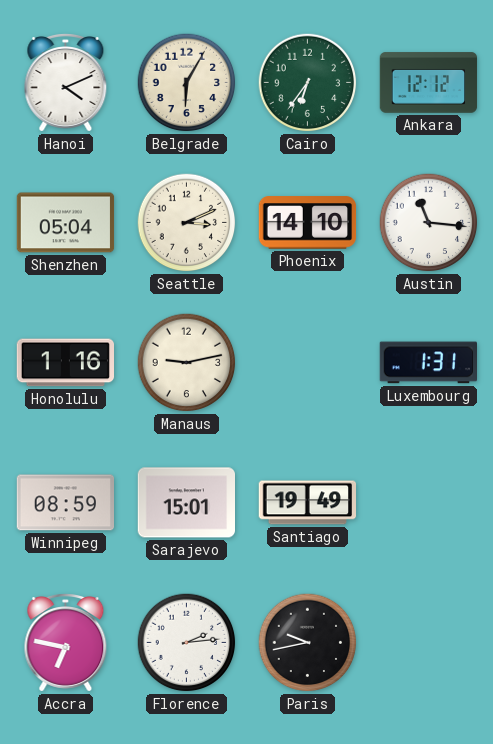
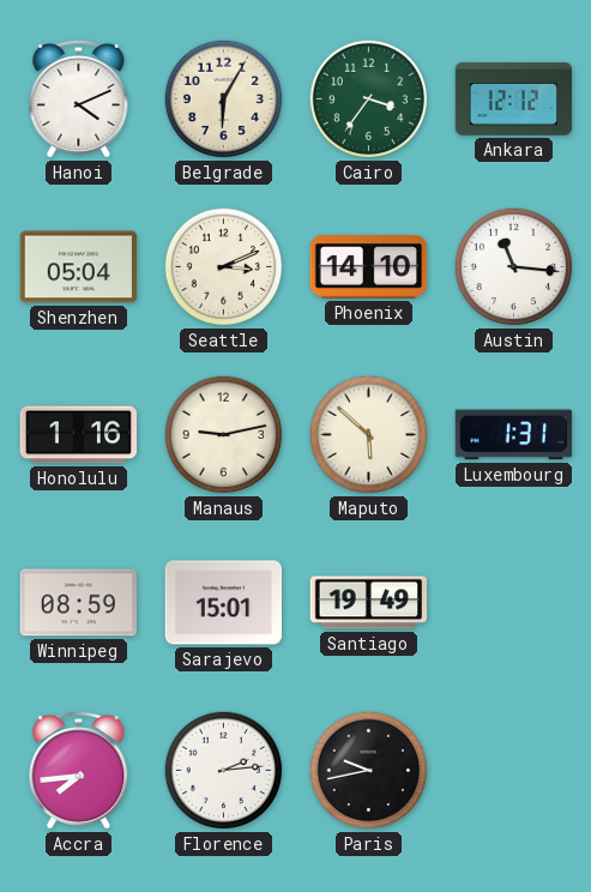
Cairo: 6:36 -> 3:36 (369, 100)
Maputo: none -> 5:52 (369, 435)
Accra: 6:47 -> 7:44 (79, 771)
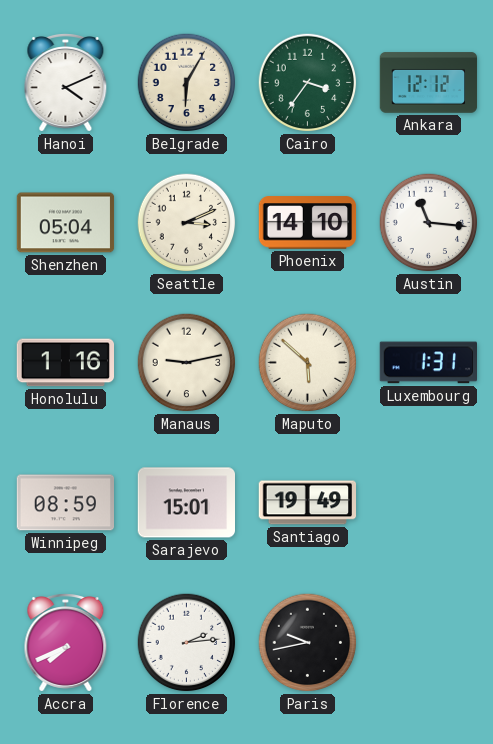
Accra: 7:44 -> 7:41 (66, 643)
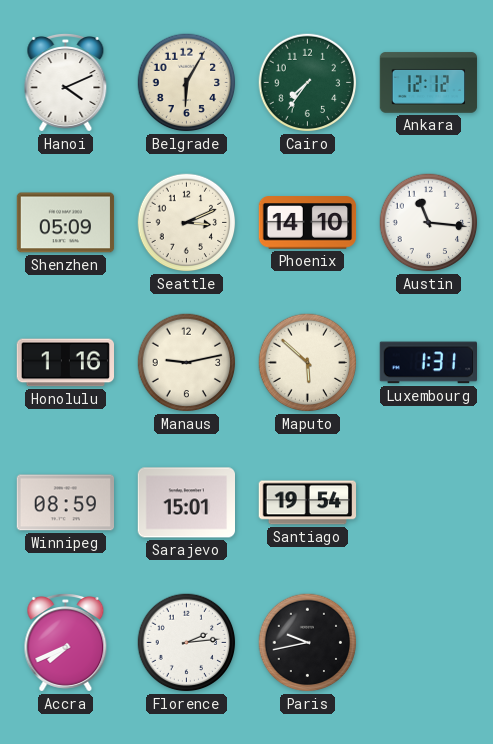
Cairo: 3:36 -> 7:36 (308, 83)
Shenzhen: 05:04 -> 05:09 (66, 223)
Santiago: 19:49 -> 19:54 (308, 503)
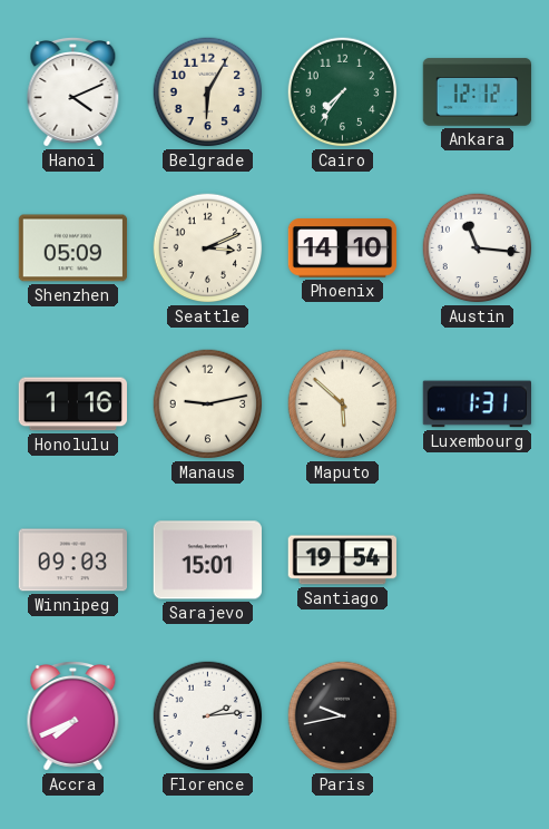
Winnipeg: 08:59 -> 09:03 (72, 560)
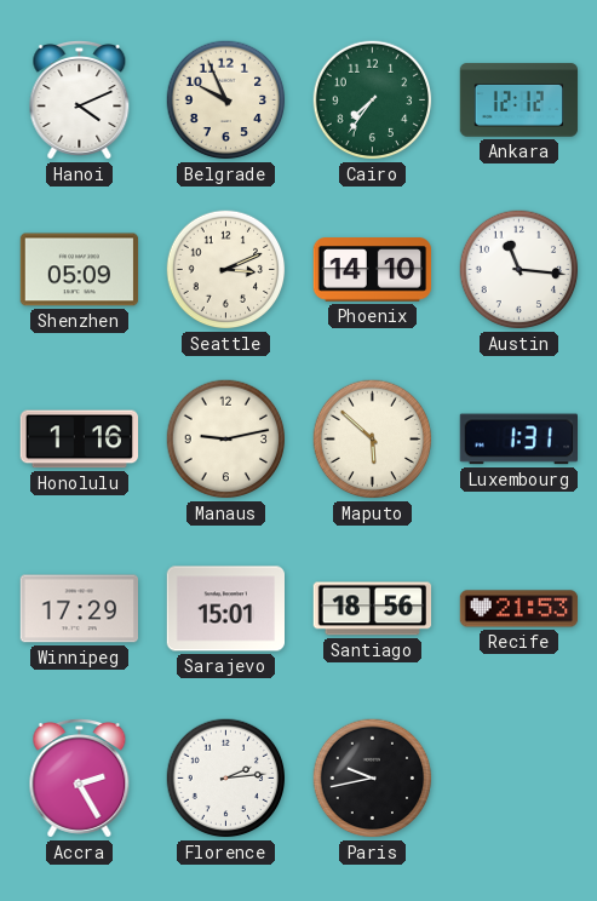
Belgrade: 6:05 -> 9:56 (226, 101)
Winnipeg: 09:03 -> 17:29 (79, 609)
Santiago: 19:54 -> 18:56 (373, 609)
Recife: none -> 21:53 (519, 609)
Accra: 7:41 -> 2:25 (80, 779)
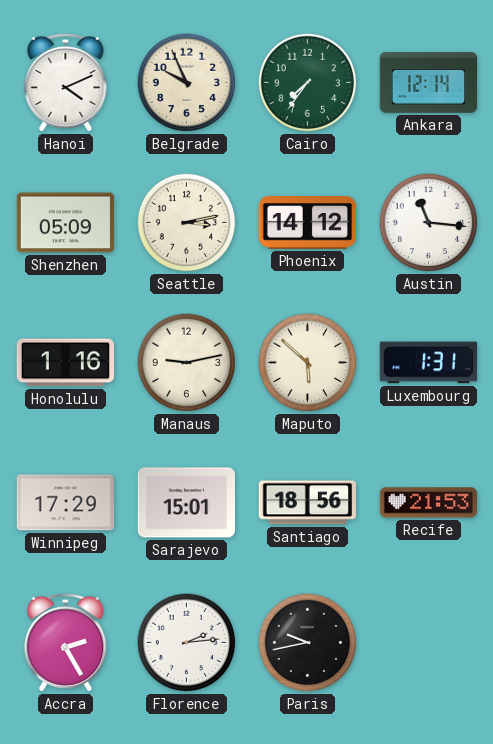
Ankara: 12:12 -> 12:14 (429, 83)
Seattle: 3:11 -> 3:13 (187, 223)
Phoenix: 14:10 -> 14:12 (308, 223)
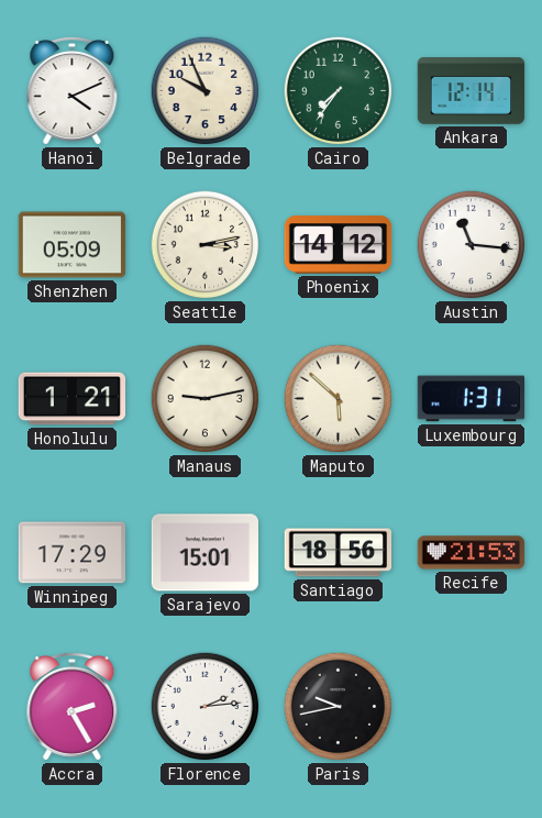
Honolulu: 1:16 -> 1:21 (73, 399)
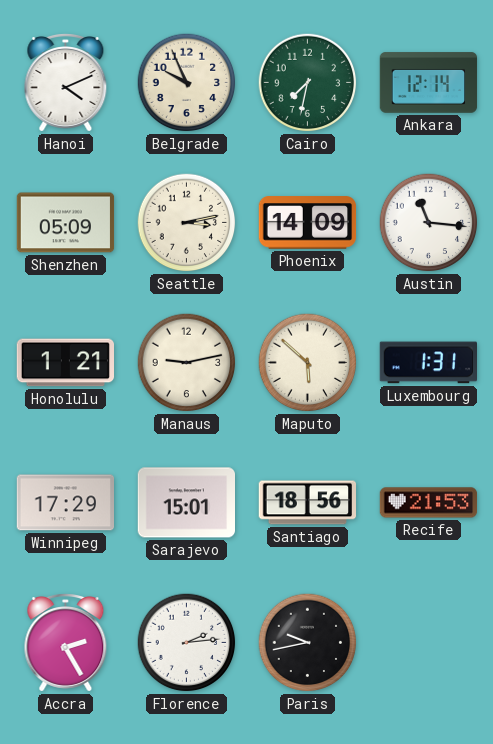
Cairo: 7:36 -> 7:32 (308, 83)
Phoenix: 14:12 -> 14:09 (308, 223)
